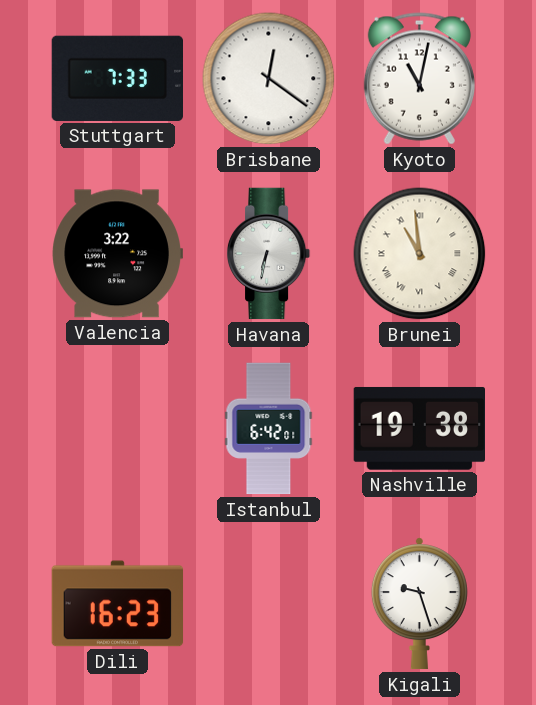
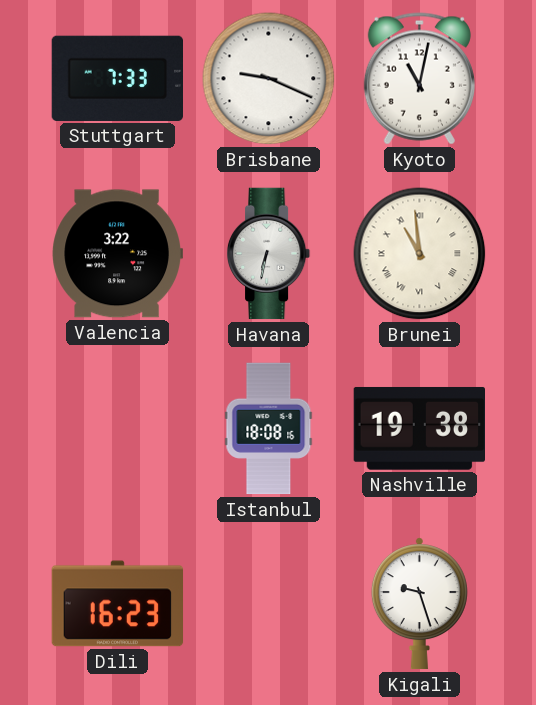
Brisbane: 12:21 -> 9:19 (269, 79)
Istanbul: 6:42 -> 18:08 (269, 429)
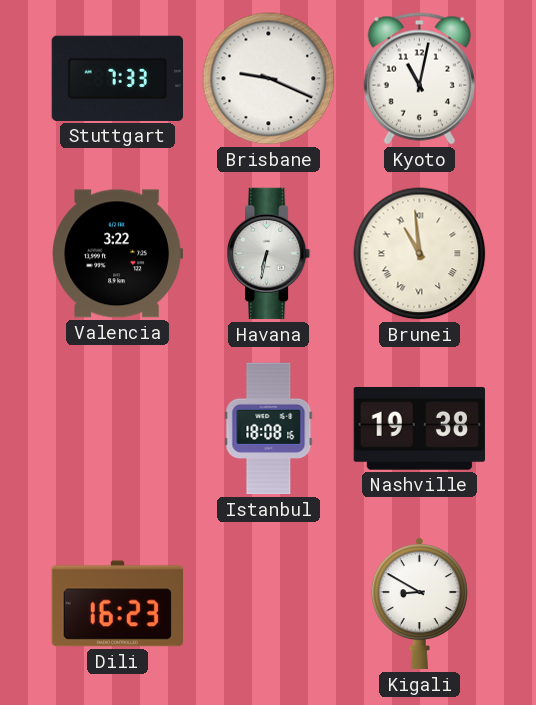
Kigali: 9:27 -> 8:50 (419, 604)
